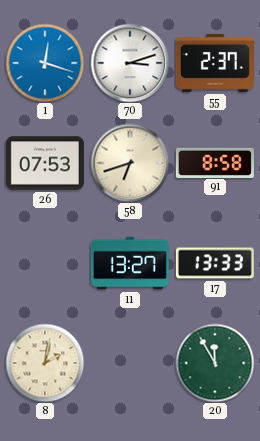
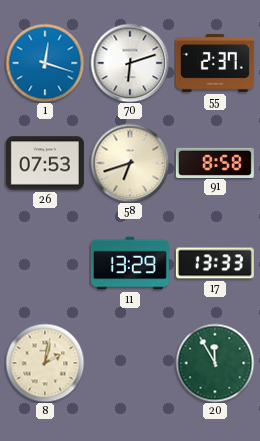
70: 3:12 -> 6:12 (130, 63)
11: 13:27 -> 13:29 (130, 263)
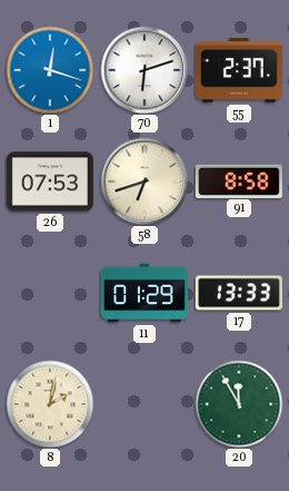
11: 13:29 -> 01:29 (144, 293)
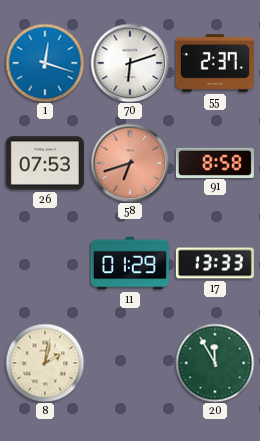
58 dial: cream -> salmon (130, 163)
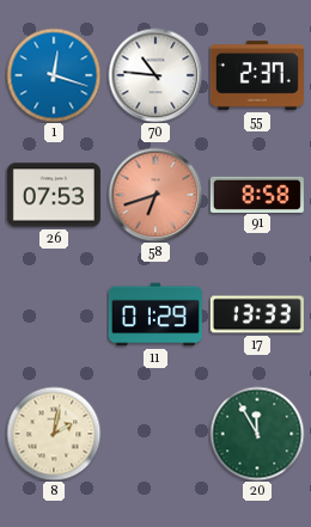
70: 6:12 -> 10:46 (155, 75)
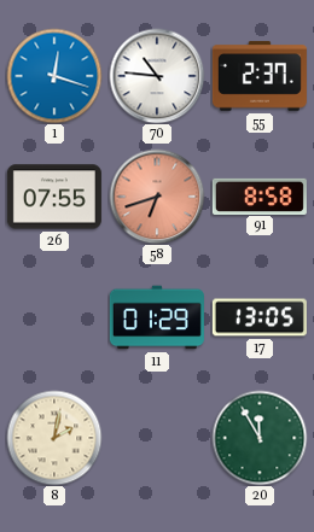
26: 07:53 -> 07:55 (54, 197)
17: 13:33 -> 13:05 (260, 317)
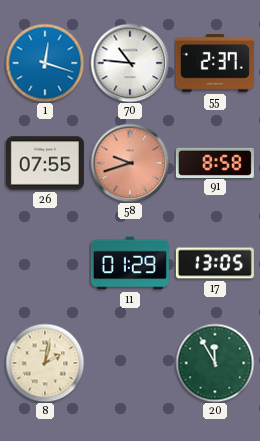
58: 6:42 -> 9:42 (130, 163)
